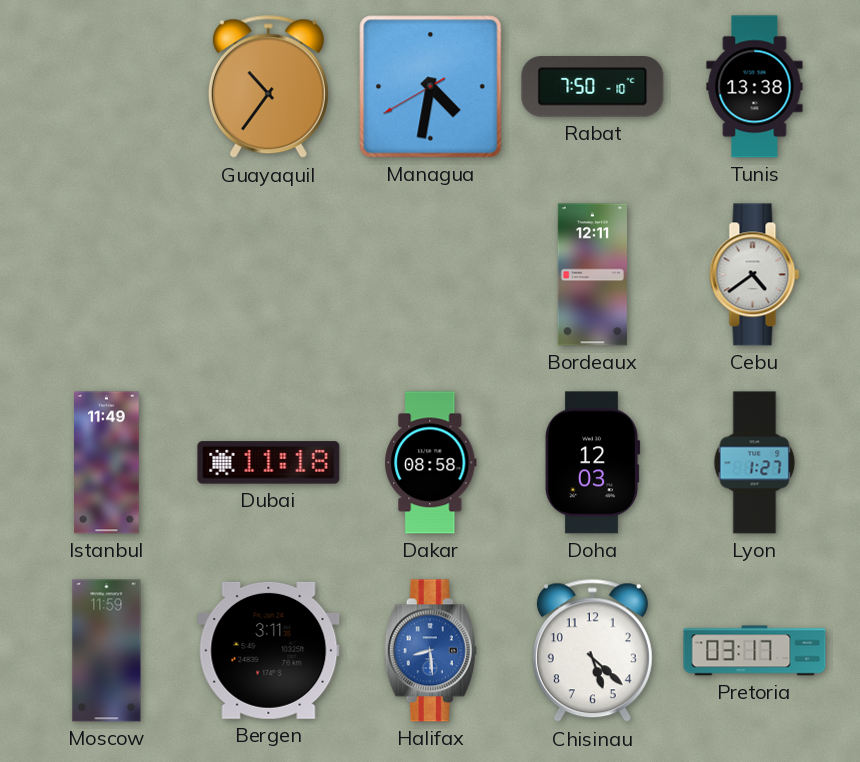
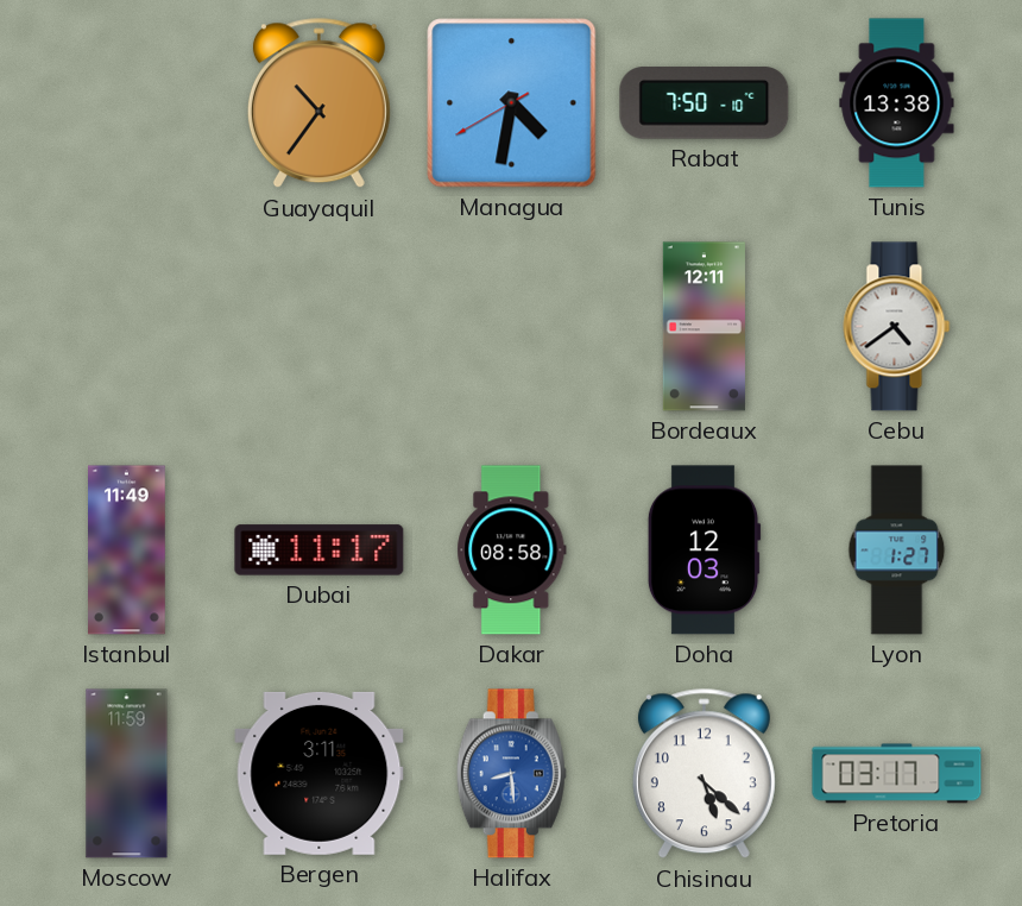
Dubai: 11:18 -> 11:17 (320, 550)
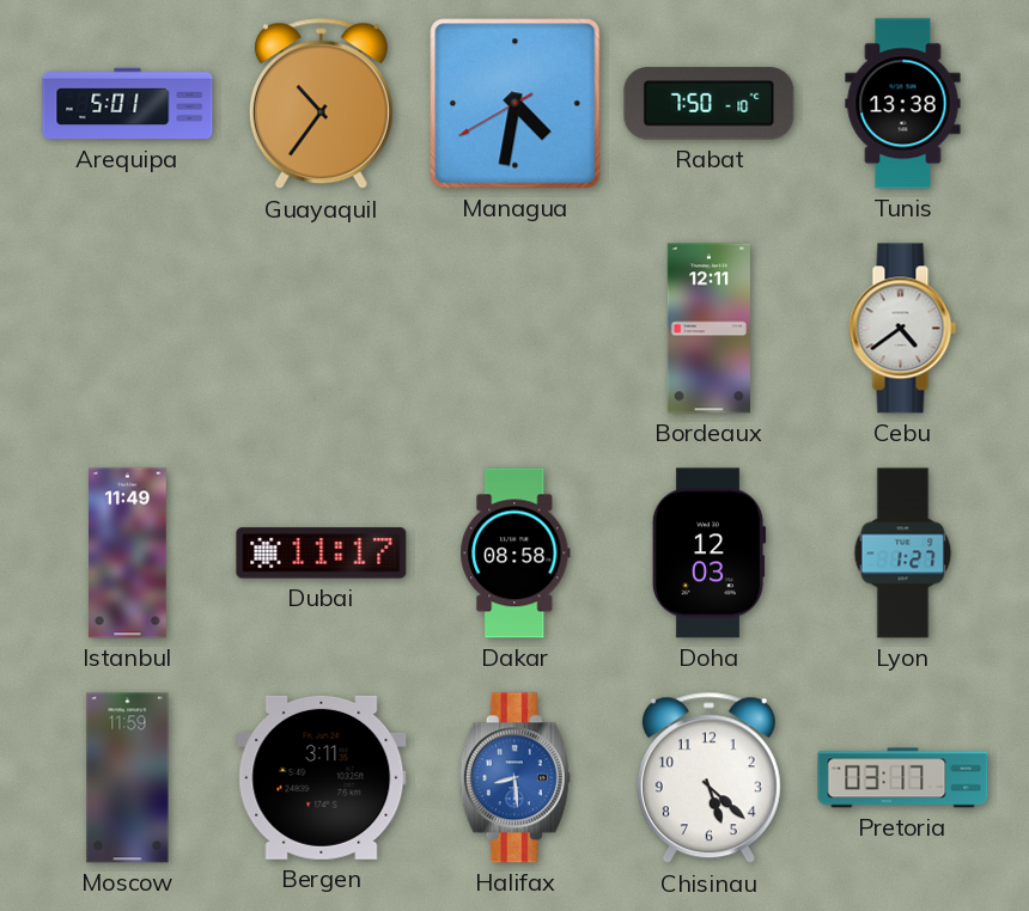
Arequipa: none -> 5:01 (128, 104)
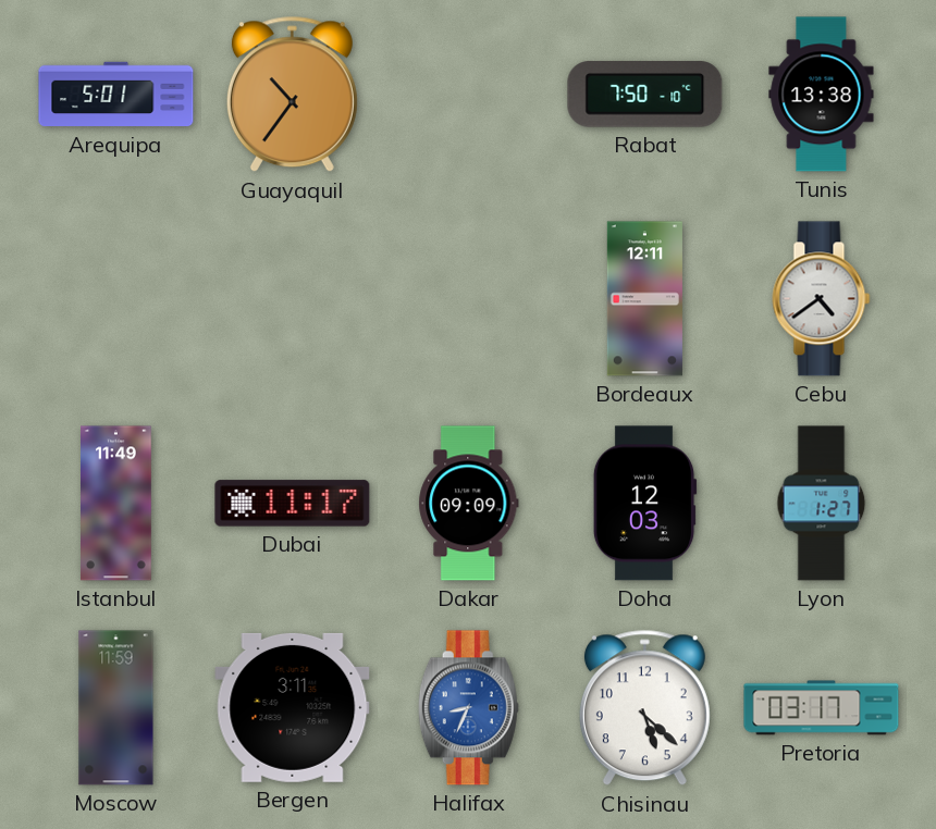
Managua: 4:31 -> none (516, 104)
Dakar: 08:58 -> 09:09 (469, 504)
Halifax: 8:29 -> 8:34 (468, 708)
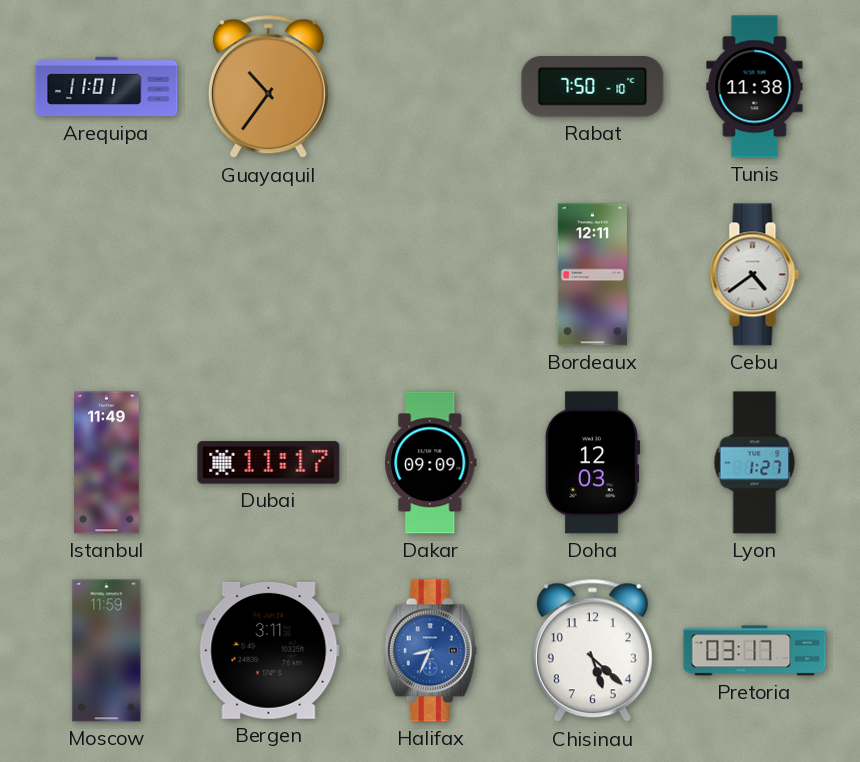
Arequipa: 5:01 -> 11:01 (107, 87)
Tunis: 13:38 -> 11:38 (755, 87)
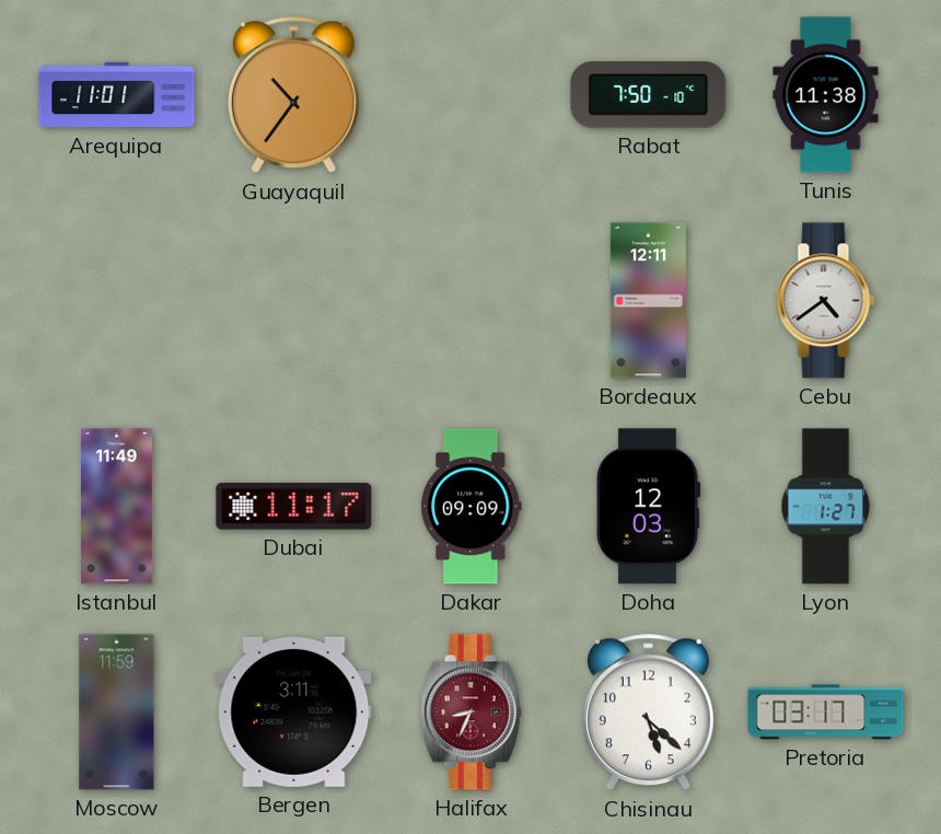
Halifax dial: blue -> burgundy (471, 713)
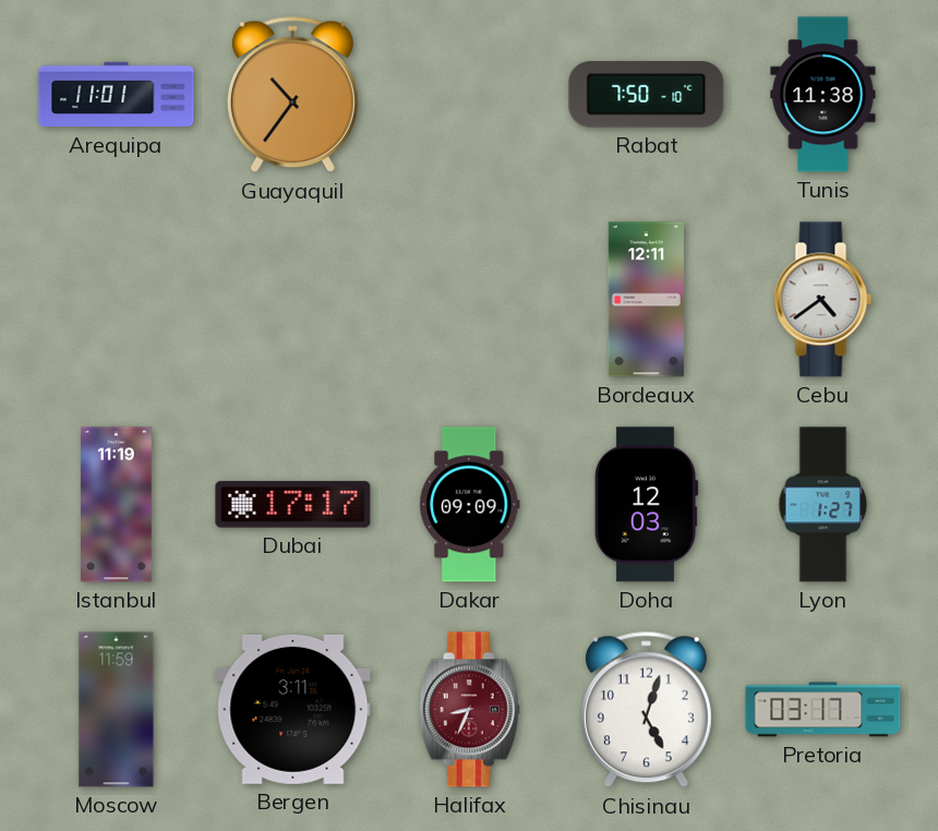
Istanbul: 11:49 -> 11:19 (117, 505)
Dubai: 11:17 -> 17:17 (293, 505)
Chisinau: 5:22 -> 5:03 (646, 710)
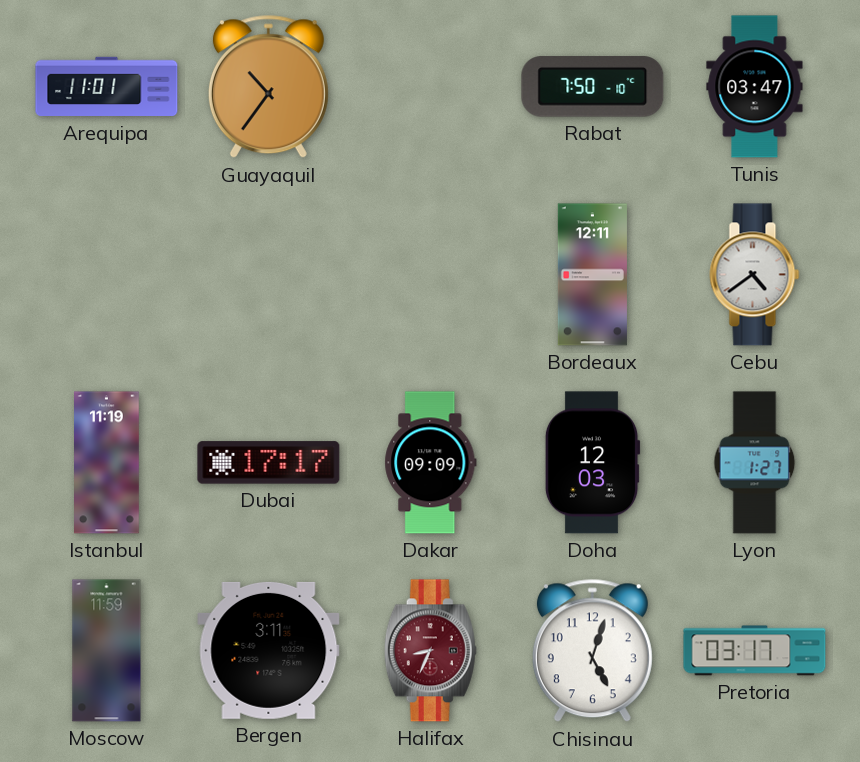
Tunis: 11:38 -> 03:47 (755, 87)
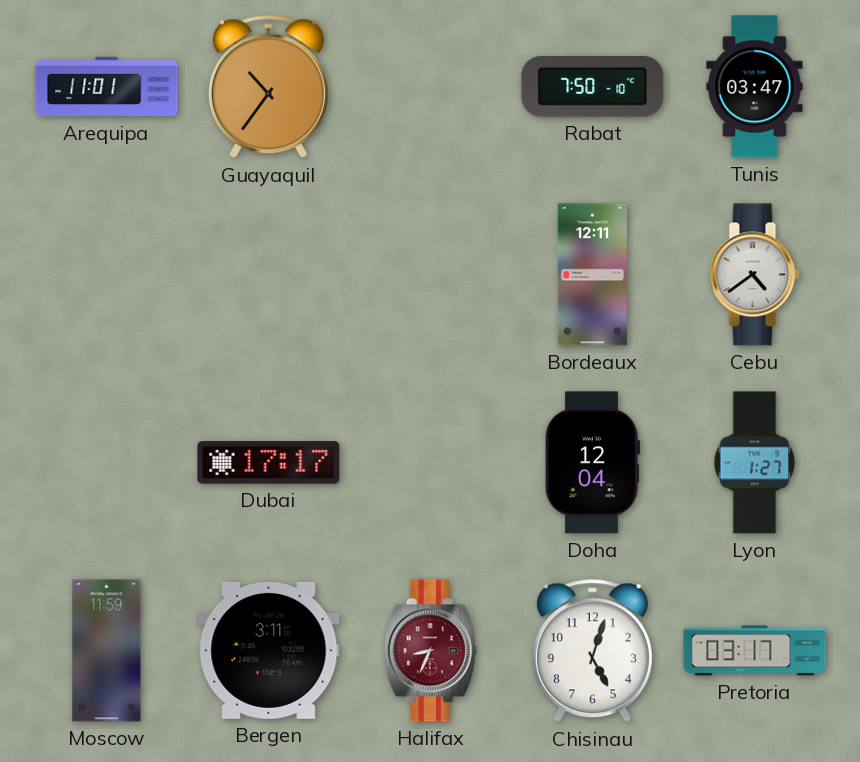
Istanbul: 11:19 -> none (107, 463)
Dakar: 09:09 -> none (431, 463)
Doha: 12:03 -> 12:04 (592, 463)
